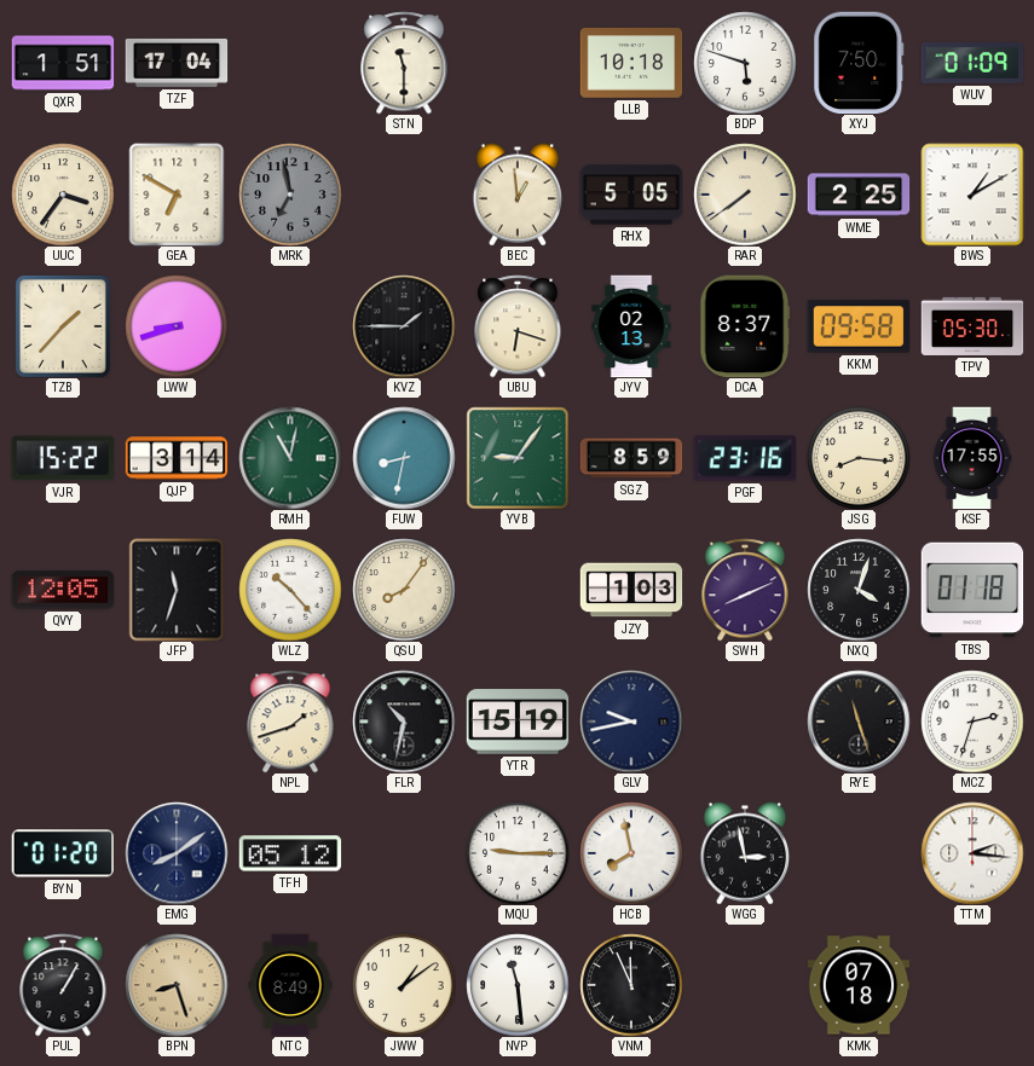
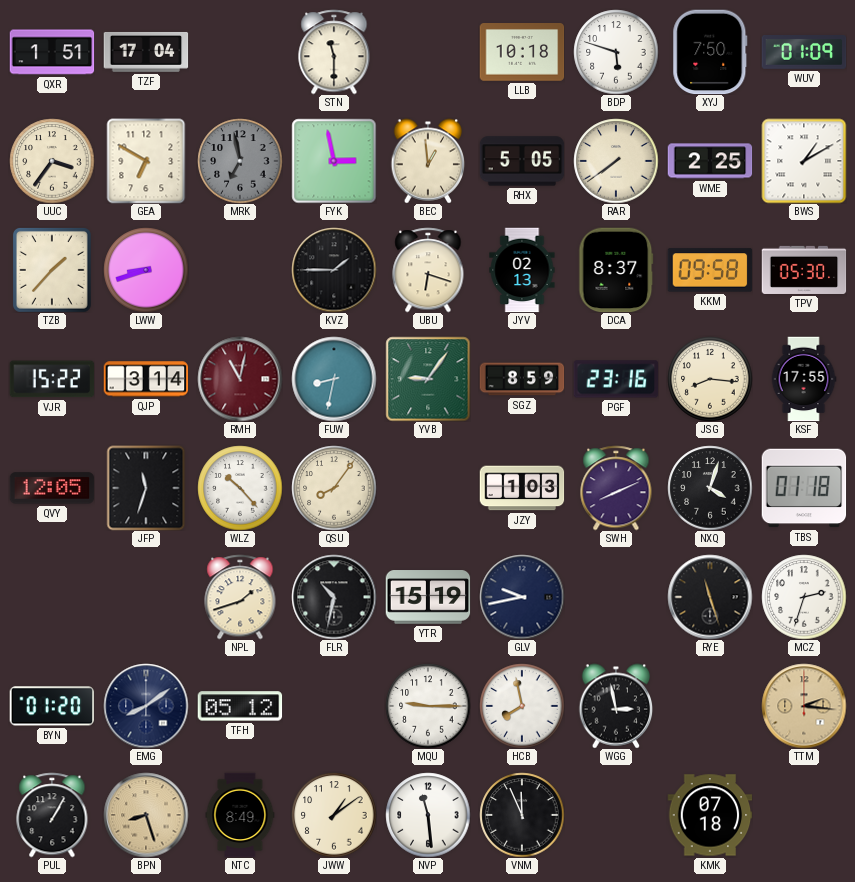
FYK: none -> 2:58 (334, 161)
RMH dial: green -> burgundy (240, 379)
TTM dial: white -> champagne (804, 706)
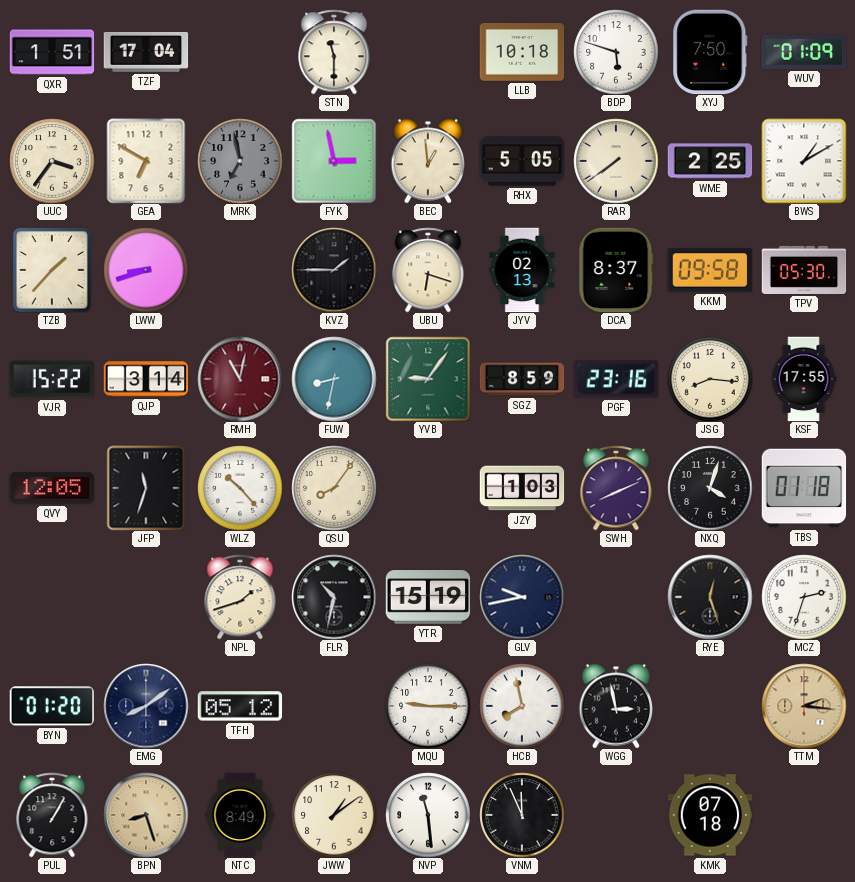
RYE: 11:27 -> 12:27 (710, 597)
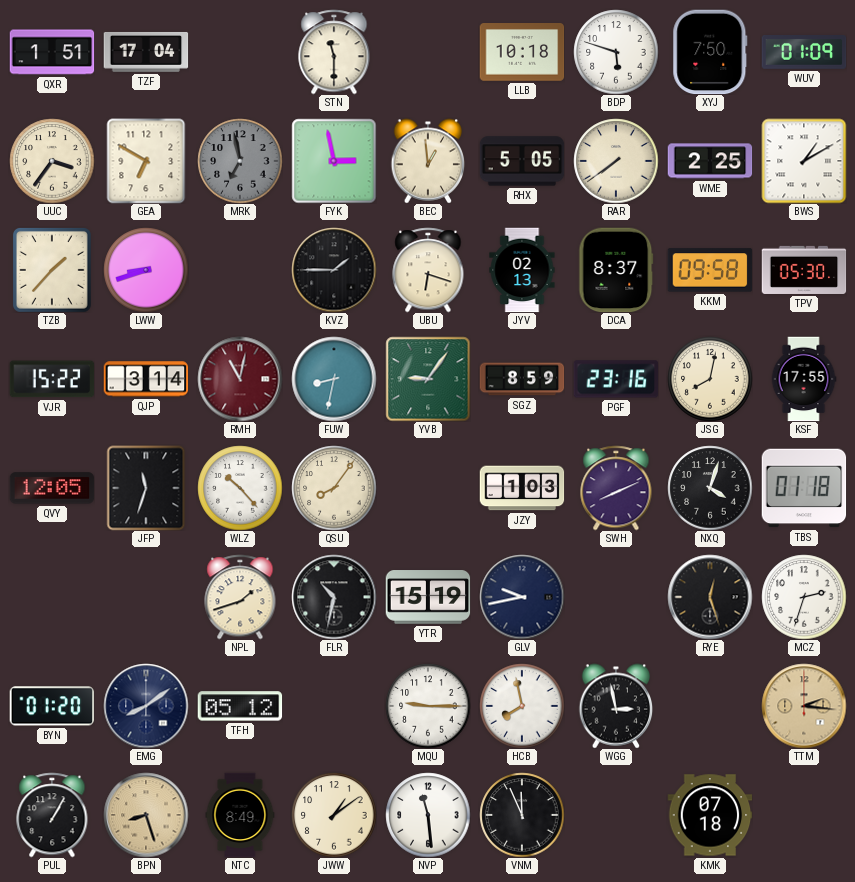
JSG: 8:16 -> 8:02 (710, 379)
